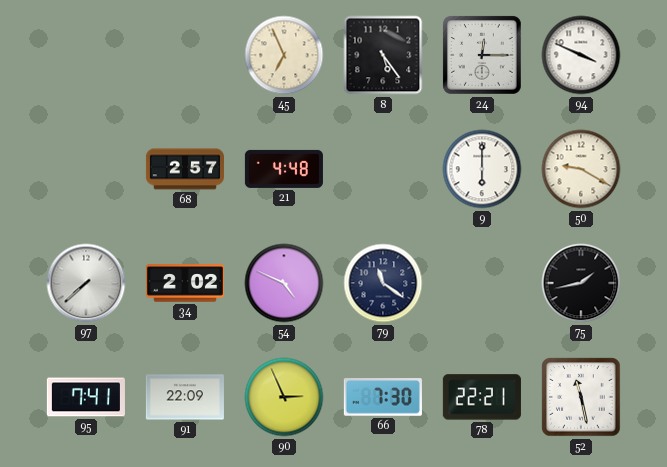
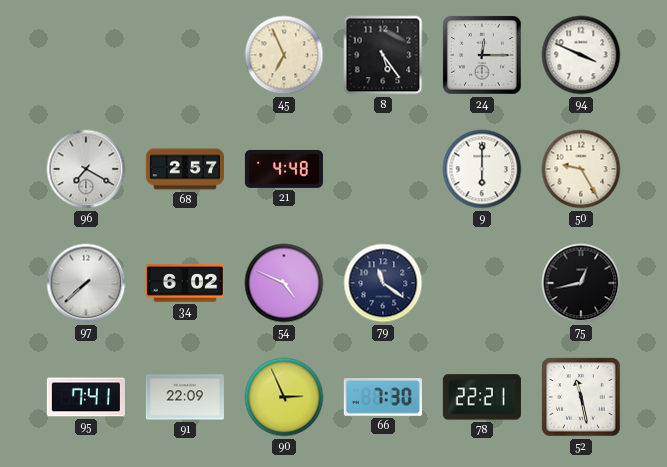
96: none -> 7:20 (86, 169)
50: 9:20 -> 9:25 (581, 169)
34: 2:02 -> 6:02 (185, 283)
75: 1:43 -> 12:43 (581, 283)
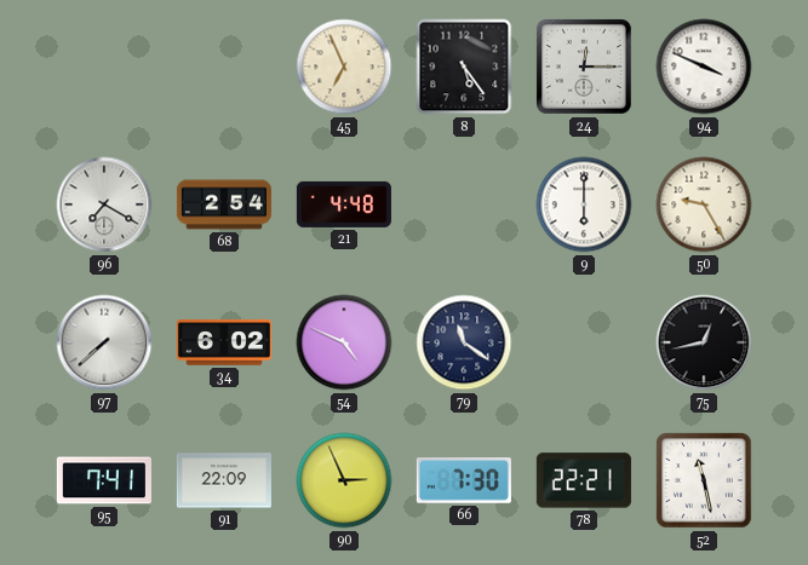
68: 2:57 -> 2:54 (224, 204)
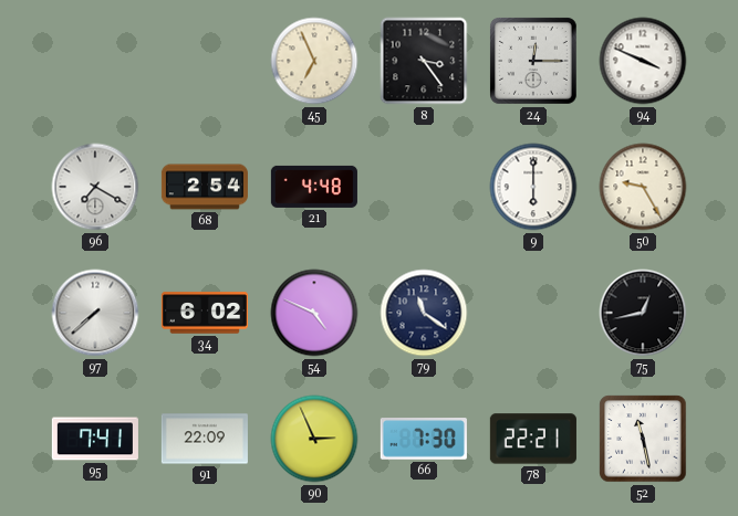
8: 5:24 -> 3:24 (424, 61)
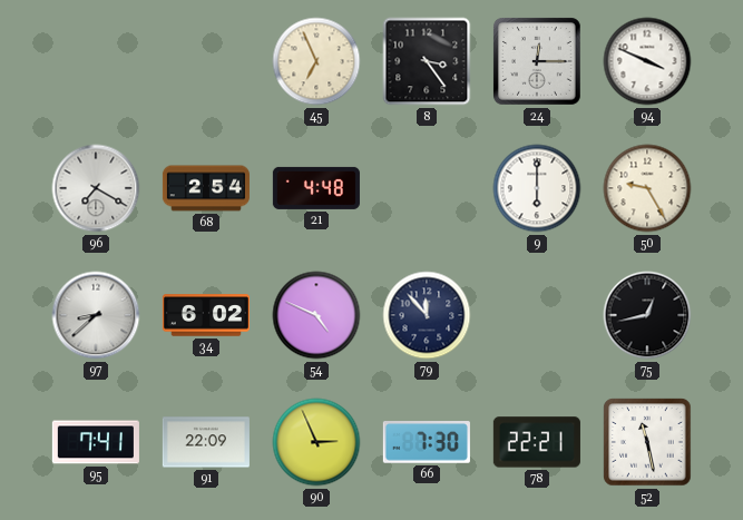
97: 7:38 -> 8:38 (96, 315)
79: 11:21 -> 11:53 (427, 315)
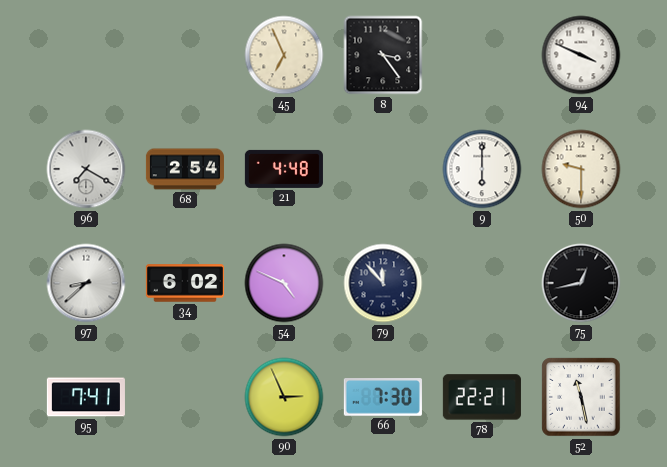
24: 12:15 -> none (538, 62)
50: 9:25 -> 9:30 (581, 169)
91: 22:09 -> none (206, 442)
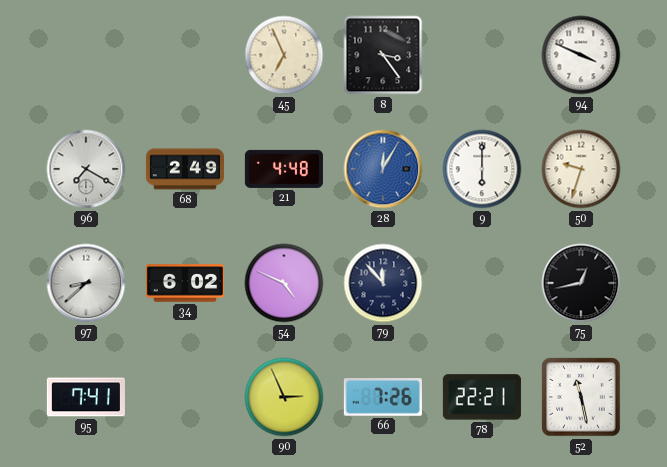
68: 2:54 -> 2:49 (185, 169)
28: none -> 12:05 (383, 169)
50: 9:30 -> 9:33 (581, 169)
66: 7:30 -> 7:26 (383, 397)
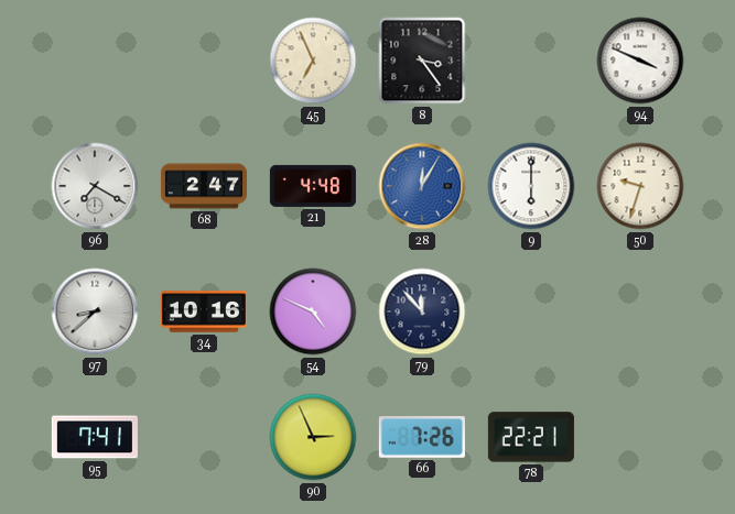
68: 2:49 -> 2:47 (204, 186)
34: 6:02 -> 10:16 (204, 311)
75: 12:43 -> none (581, 283)
52: 11:28 -> none (581, 397)
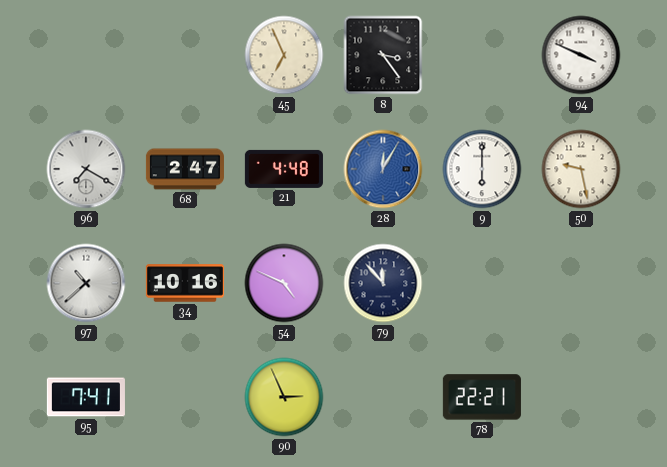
50: 9:33 -> 9:28 (581, 169)
97: 8:38 -> 10:38 (86, 283)
66: 7:26 -> none (422, 437)
